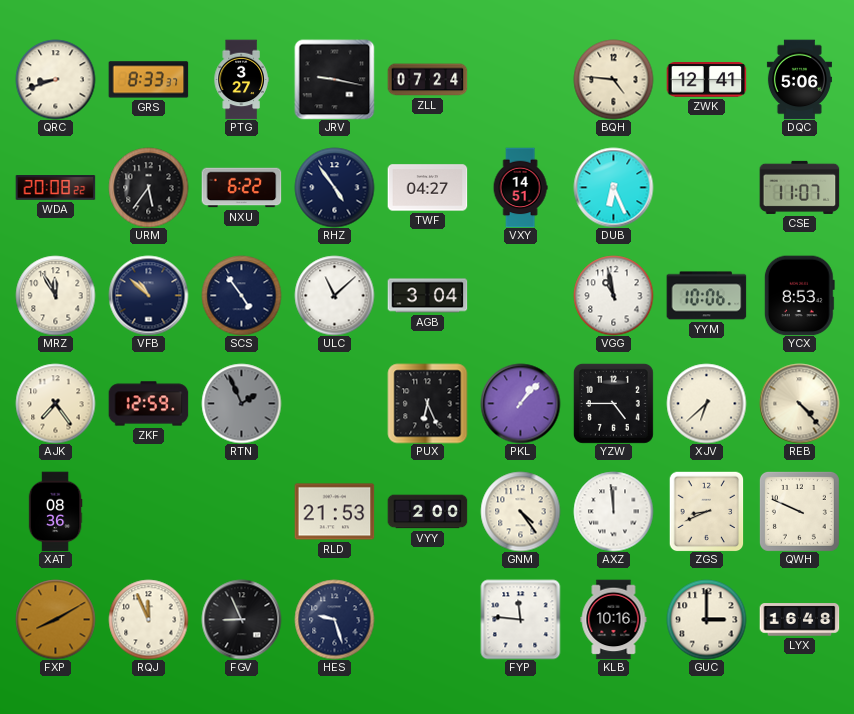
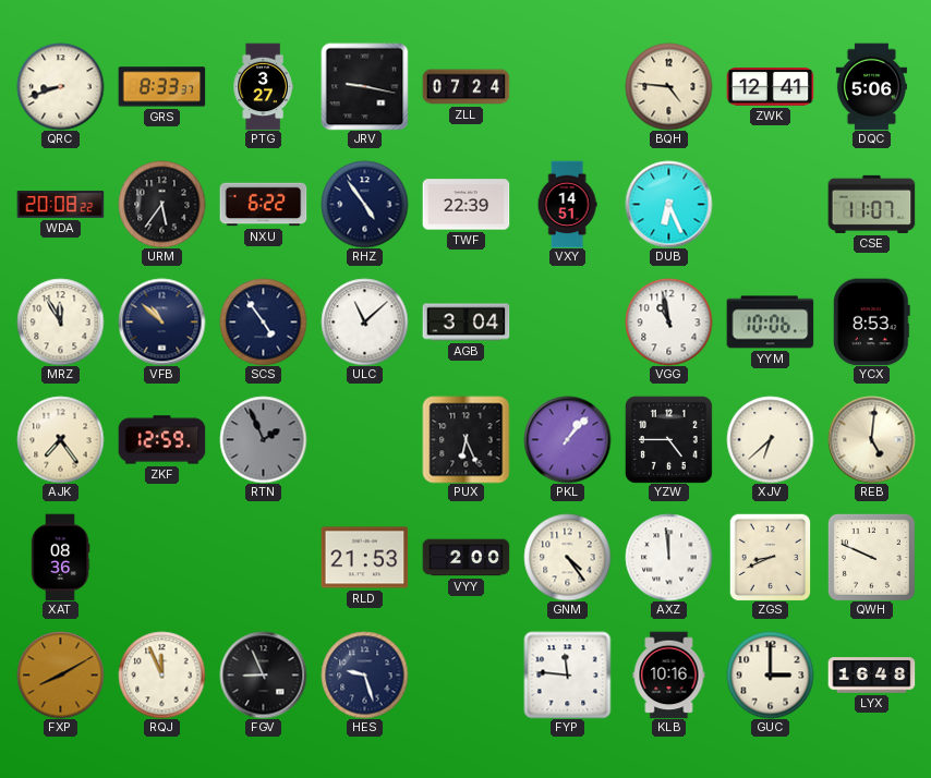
TWF: 04:27 -> 22:39 (465, 205)
REB: 4:23 -> 5:01 (871, 439)
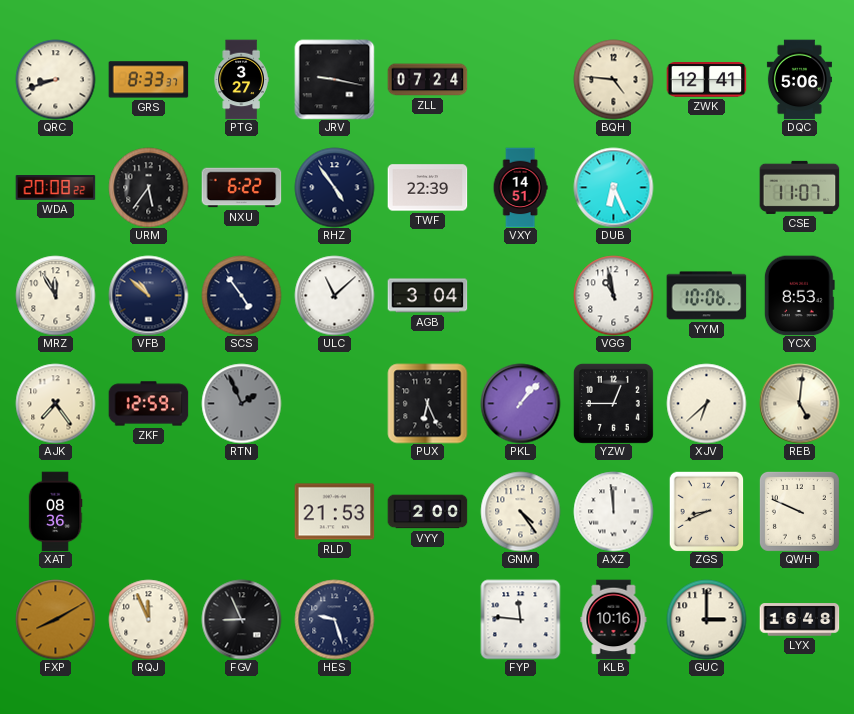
YZW: 4:45 -> 12:45 (613, 403)
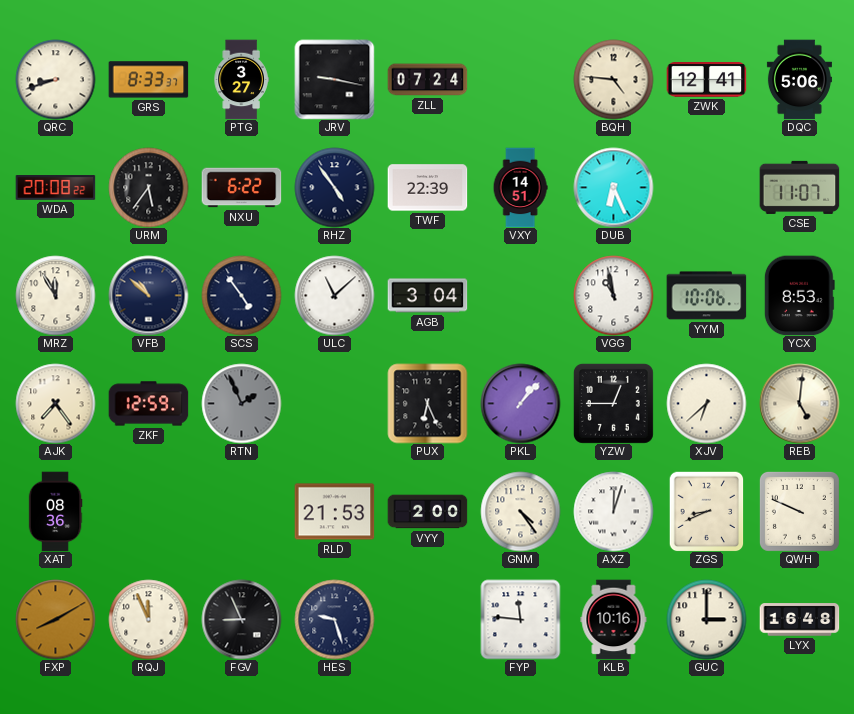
AXZ: 11:59 -> 12:03 (613, 511)
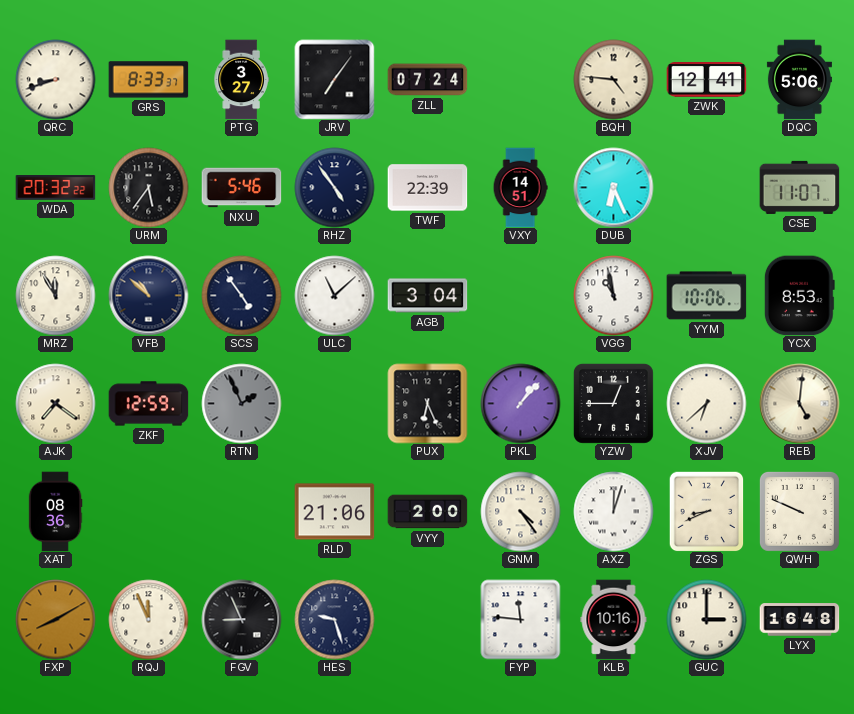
JRV: 9:17 -> 7:06 (334, 79)
WDA: 20:08 -> 20:32 (55, 188)
NXU: 6:22 -> 5:46 (241, 188)
AJK: 7:24 -> 7:21 (55, 403)
RLD: 21:53 -> 21:06 (334, 512)
